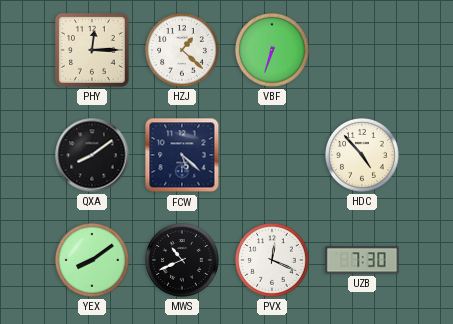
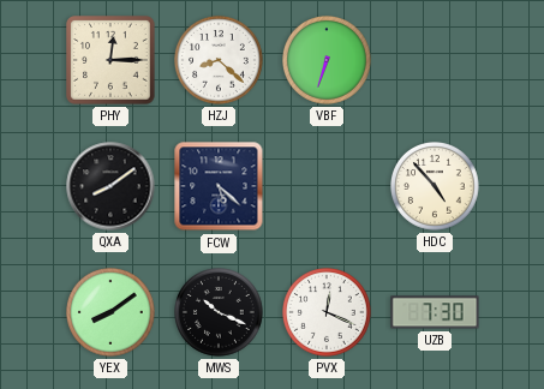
HZJ: 1:22 -> 8:22 (220, 61)
MWS: 10:41 -> 10:19 (220, 313)
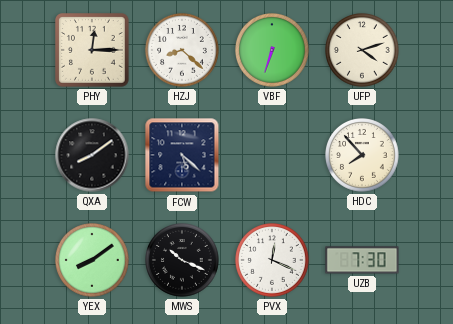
UFP: none -> 4:12 (363, 51)
HDC: 4:53 -> 7:53 (363, 156)
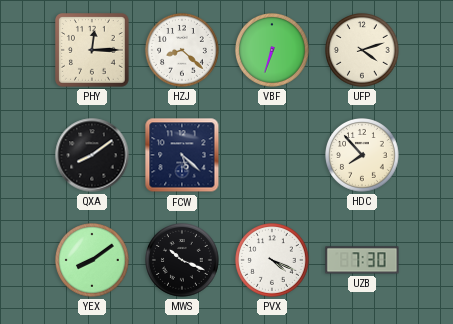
PVX: 12:19 -> 4:19 (273, 261)
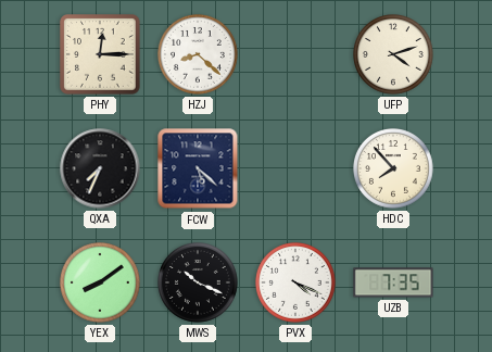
VBF: 6:33 -> none (273, 51)
QXA: 8:09 -> 7:34 (100, 168)
UZB: 7:30 -> 7:35 (393, 282)
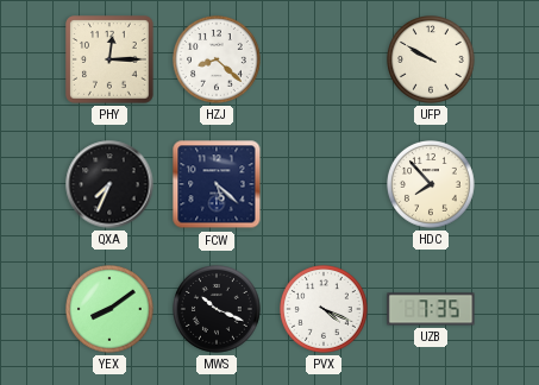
UFP: 4:12 -> 9:50 (432, 61)
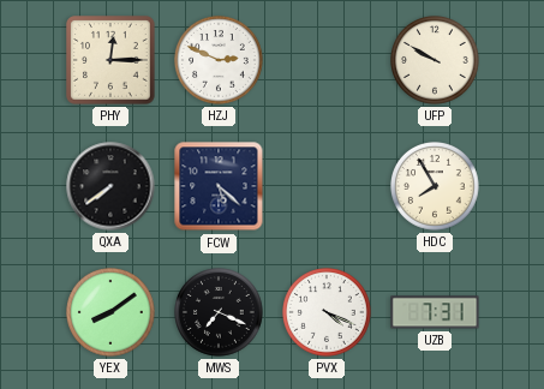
HZJ: 8:22 -> 2:49 (220, 61)
QXA: 7:34 -> 7:39 (110, 186)
HDC: 7:53 -> 7:55 (436, 187)
MWS: 10:19 -> 7:19 (220, 313)
UZB: 7:35 -> 7:31 (435, 312)
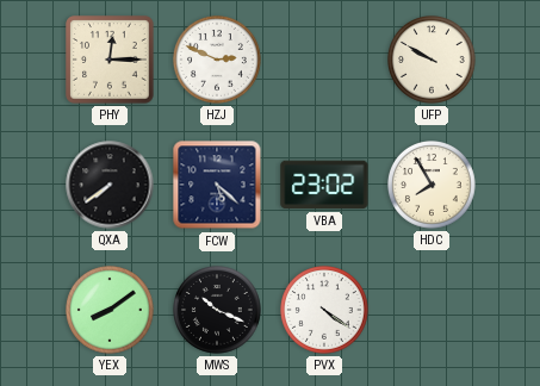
VBA: none -> 23:02 (324, 185)
MWS: 7:19 -> 10:19 (218, 311)
PVX: 4:19 -> 4:21 (325, 311)
UZB: 7:31 -> none (435, 312)
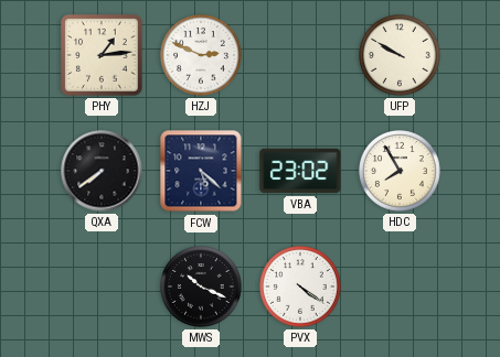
PHY: 12:15 -> 1:14 (103, 56)
YEX: 8:09 -> none (111, 311)
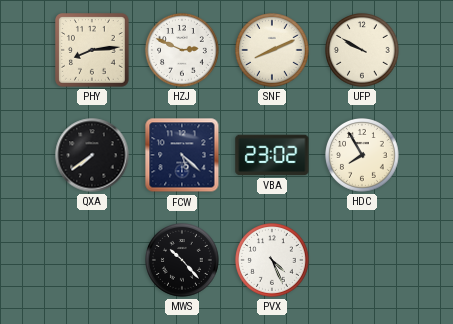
PHY: 1:14 -> 8:14 (93, 51)
SNF: none -> 8:11 (273, 51)
MWS: 10:19 -> 10:23 (183, 261)
PVX: 4:21 -> 4:26 (273, 261)
